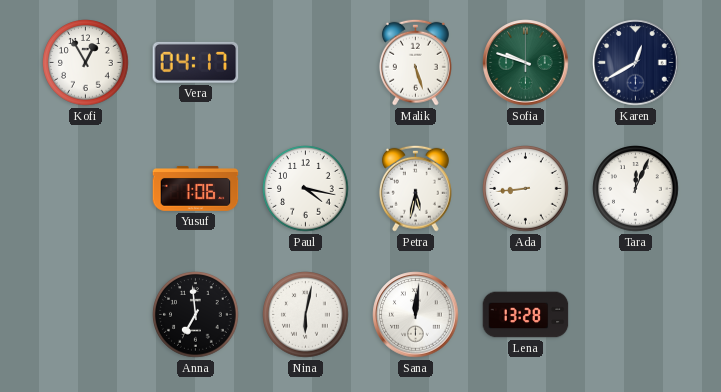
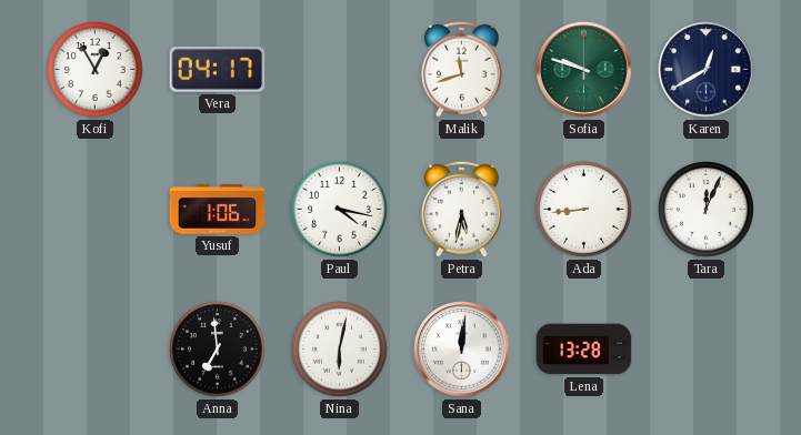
Malik: 5:27 -> 11:42 (461, 69)
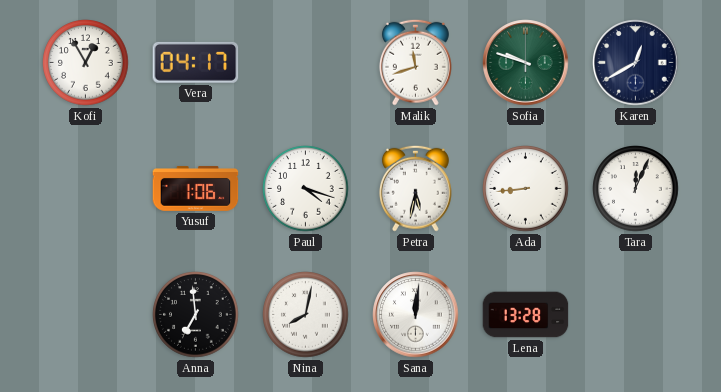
Paul: 4:17 -> 4:18 (306, 189)
Nina: 6:02 -> 8:02 (306, 315)
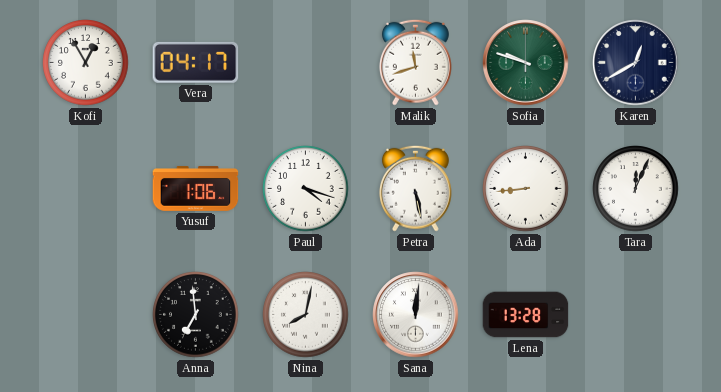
Petra: 5:32 -> 5:28 (415, 188)
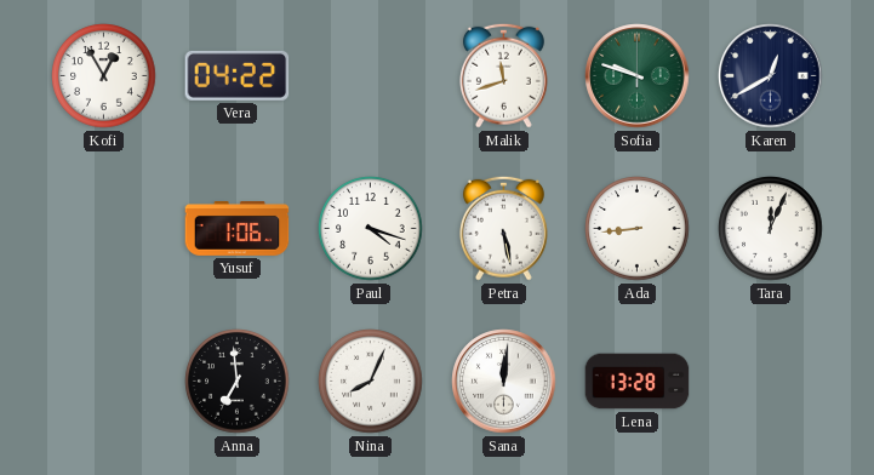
Vera: 04:17 -> 04:22 (238, 75)
Nina: 8:02 -> 8:04 (371, 382)
